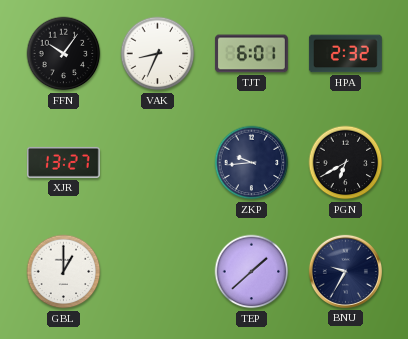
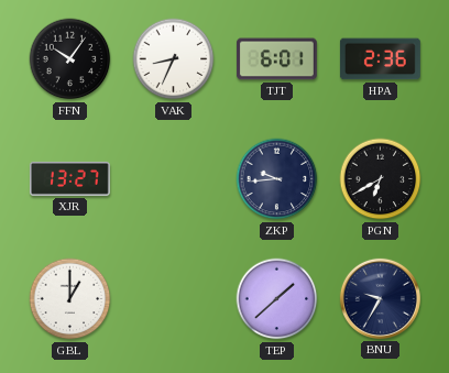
HPA: 2:32 -> 2:36 (380, 59)
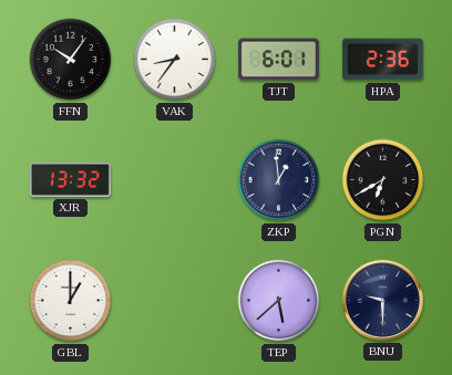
VAK: 8:34 -> 8:36 (175, 60)
XJR: 13:27 -> 13:32 (70, 179)
ZKP: 9:44 -> 12:59 (279, 180)
TEP: 1:38 -> 5:38 (279, 301)
BNU: 9:35 -> 9:30 (382, 300)
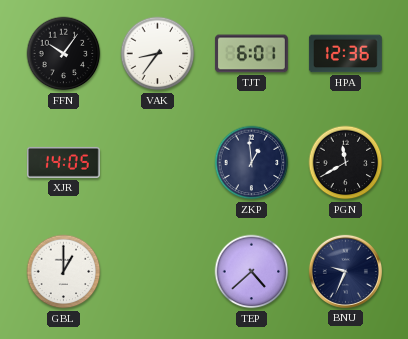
HPA: 2:36 -> 12:36 (345, 54)
XJR: 13:32 -> 14:05 (63, 162)
PGN: 6:40 -> 11:40 (346, 163)
TEP: 5:38 -> 4:38 (252, 272)
BNU: 9:30 -> 9:34 (345, 271)
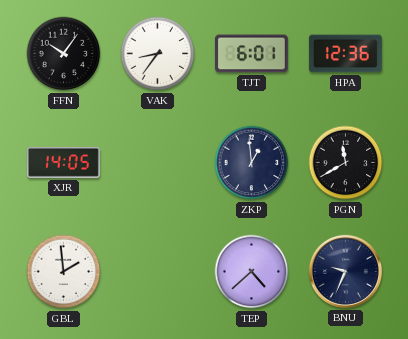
GBL: 1:00 -> 1:59 (64, 272)
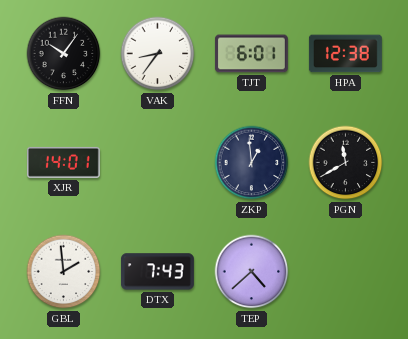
HPA: 12:36 -> 12:38 (345, 54)
XJR: 14:05 -> 14:01 (63, 162)
DTX: none -> 7:43 (157, 272)
BNU: 9:34 -> none (345, 271)
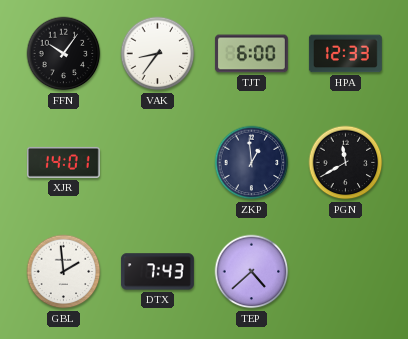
TJT: 6:01 -> 6:00 (251, 54)
HPA: 12:38 -> 12:33 (345, 54)
